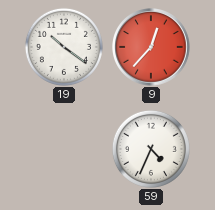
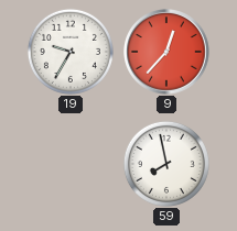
19: 10:21 -> 9:35 (71, 52)
59: 4:34 -> 7:58 (166, 164)
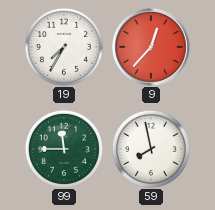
19: 9:35 -> 7:35 (64, 47)
99: none -> 11:45 (64, 149)
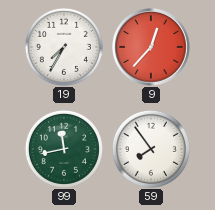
99: 11:45 -> 11:43 (64, 149)
59: 7:58 -> 7:54 (151, 149)
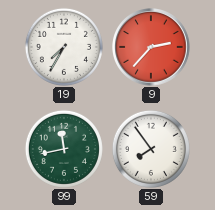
9: 12:37 -> 2:37 (151, 47)
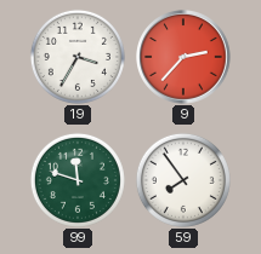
19: 7:35 -> 3:35 (78, 57)
99: 11:43 -> 11:48 (78, 180)
